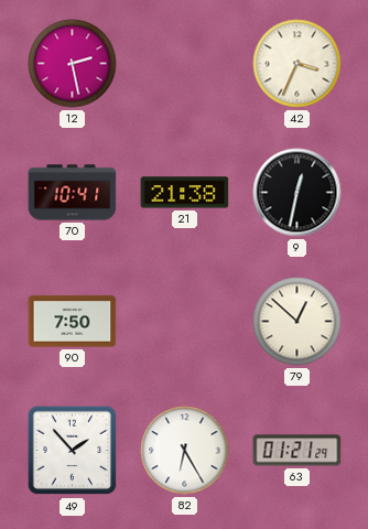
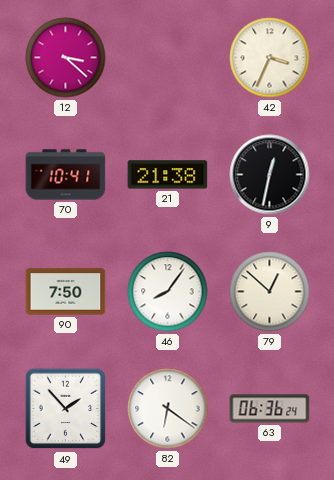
12: 2:28 -> 3:22 (66, 58)
46: none -> 8:06 (168, 292)
82: 6:25 -> 6:21 (168, 409)
63: 01:21 -> 06:36 (270, 409)
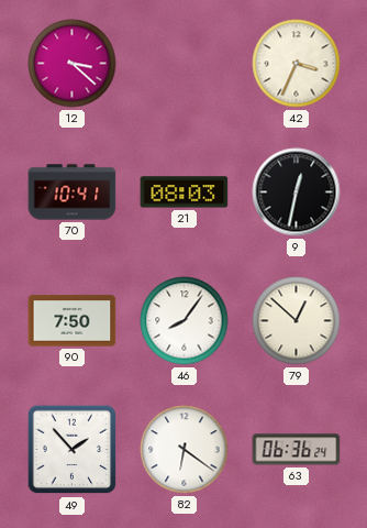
21: 21:38 -> 08:03 (185, 193)
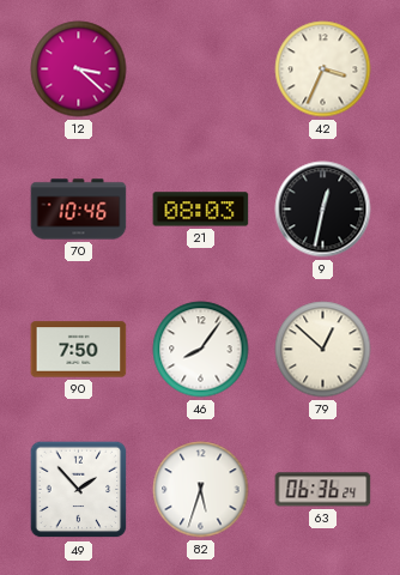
70: 10:41 -> 10:46 (79, 210)
82: 6:21 -> 5:33 (201, 490)
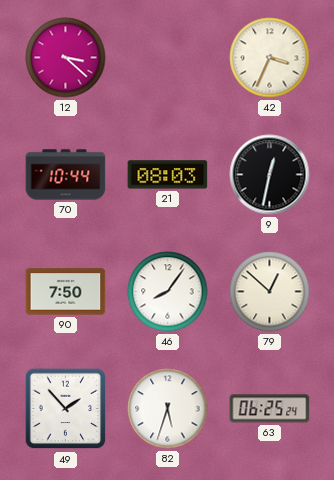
70: 10:46 -> 10:44 (66, 175)
63: 06:36 -> 06:25 (270, 409)
